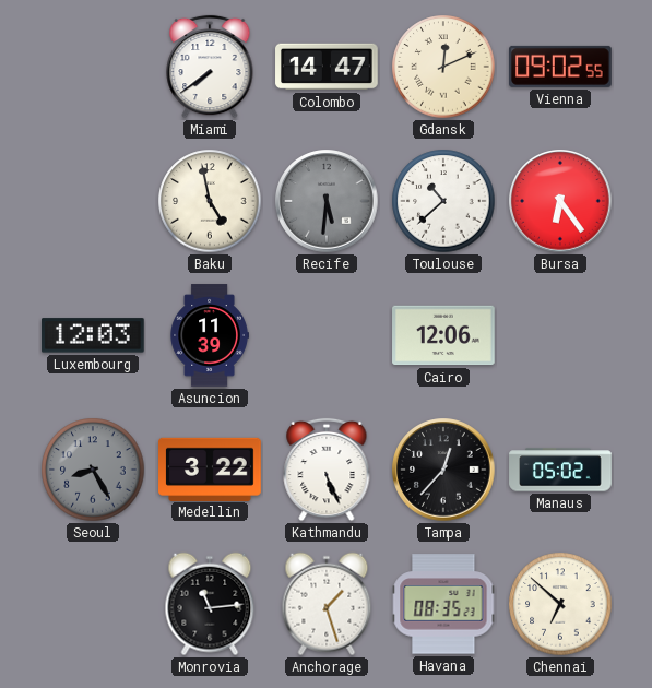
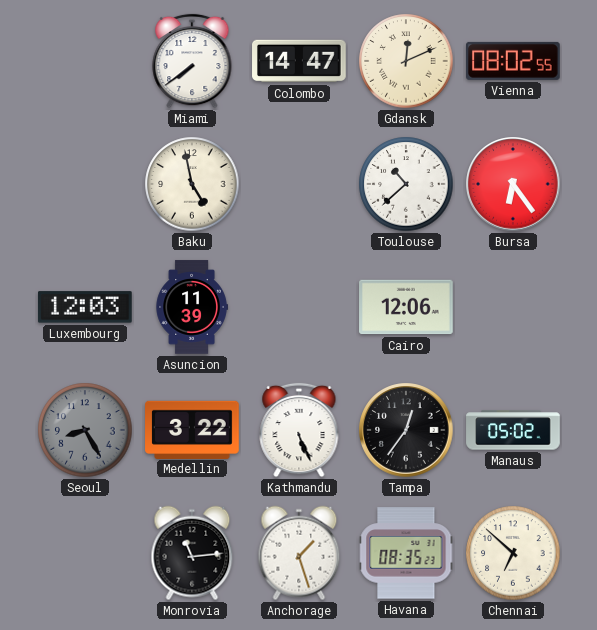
Vienna: 09:02 -> 08:02 (514, 61)
Recife: 5:31 -> none (327, 201)
Tampa: 12:37 -> 12:36 (406, 430)
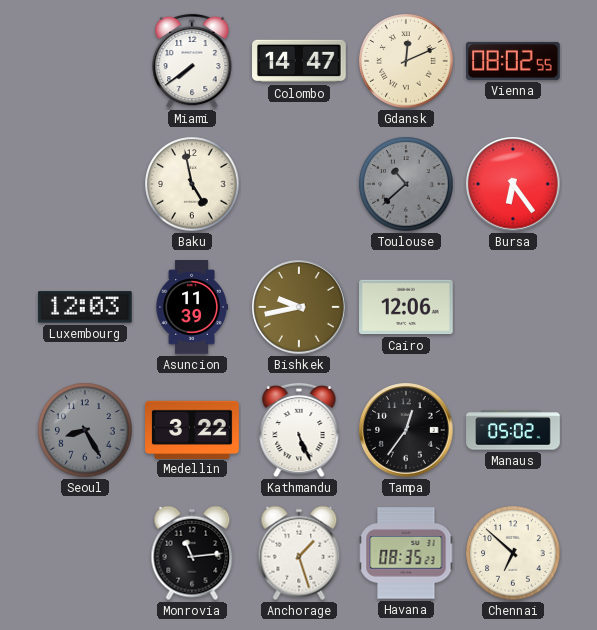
Toulouse dial: white -> grey (406, 184)
Bishkek: none -> 9:43 (299, 307)
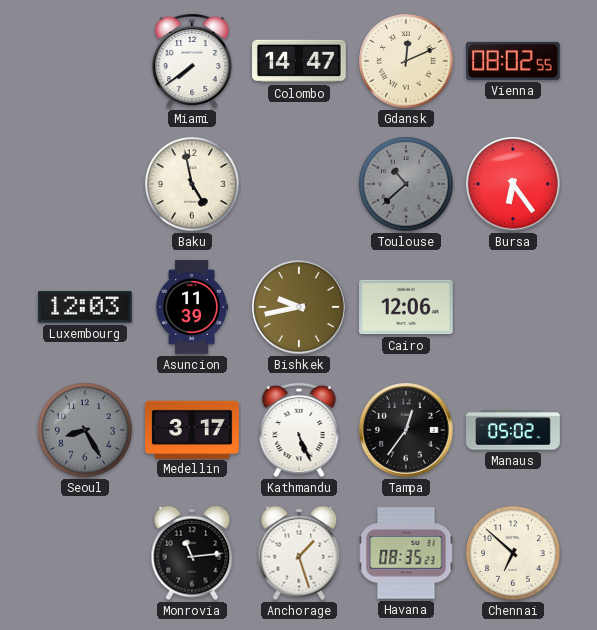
Medellin: 3:22 -> 3:17 (192, 429)
